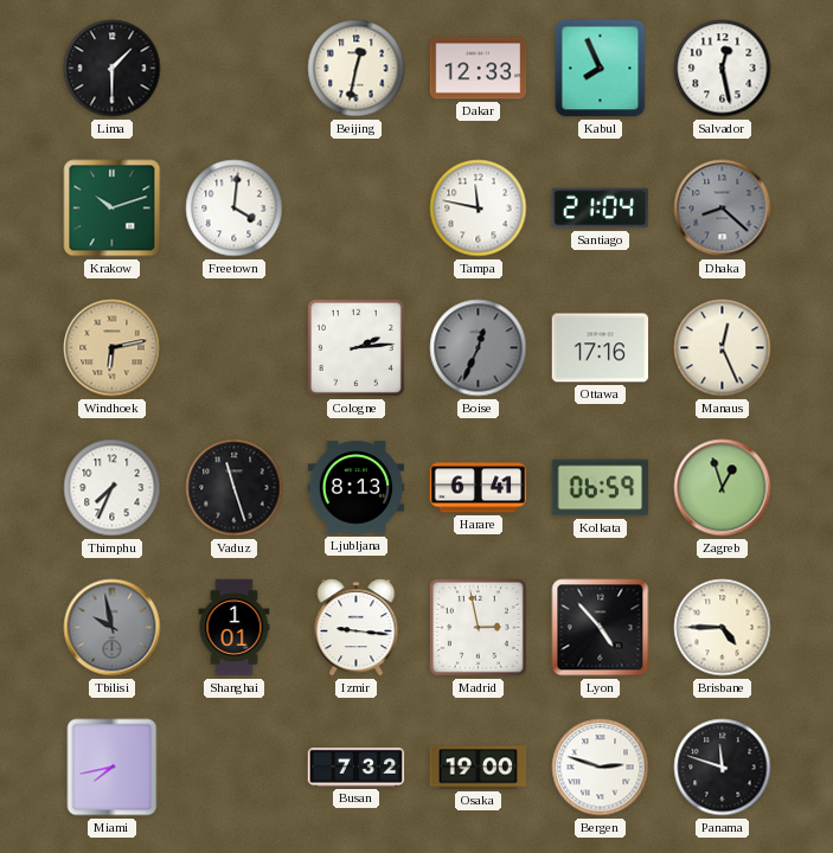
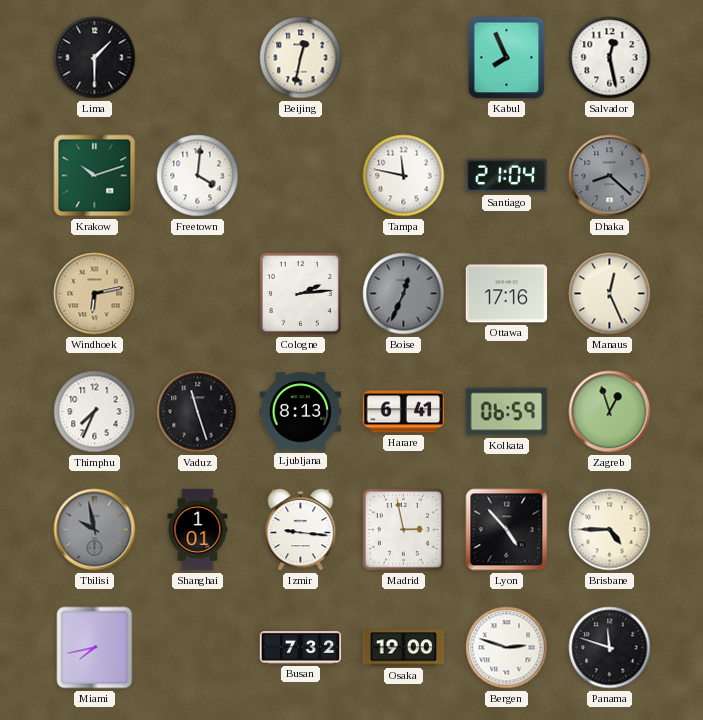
Dakar: 12:33 -> none (479, 69)
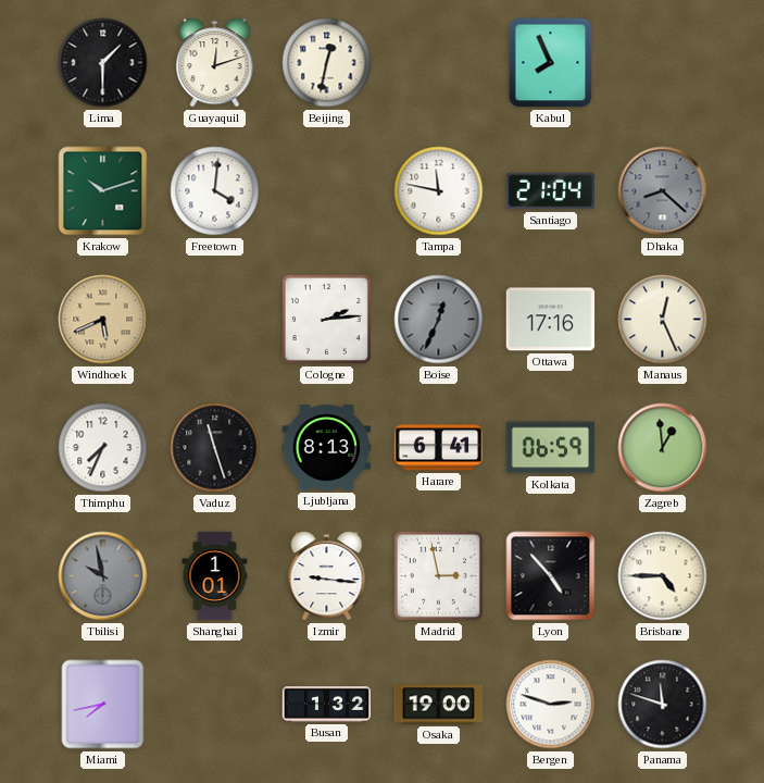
Guayaquil: none -> 12:12 (215, 63)
Salvador: 12:28 -> none (610, 58)
Windhoek: 6:13 -> 5:41 (103, 320)
Zagreb: 12:57 -> 12:59 (663, 448)
Busan: 7:32 -> 1:32 (327, 705)
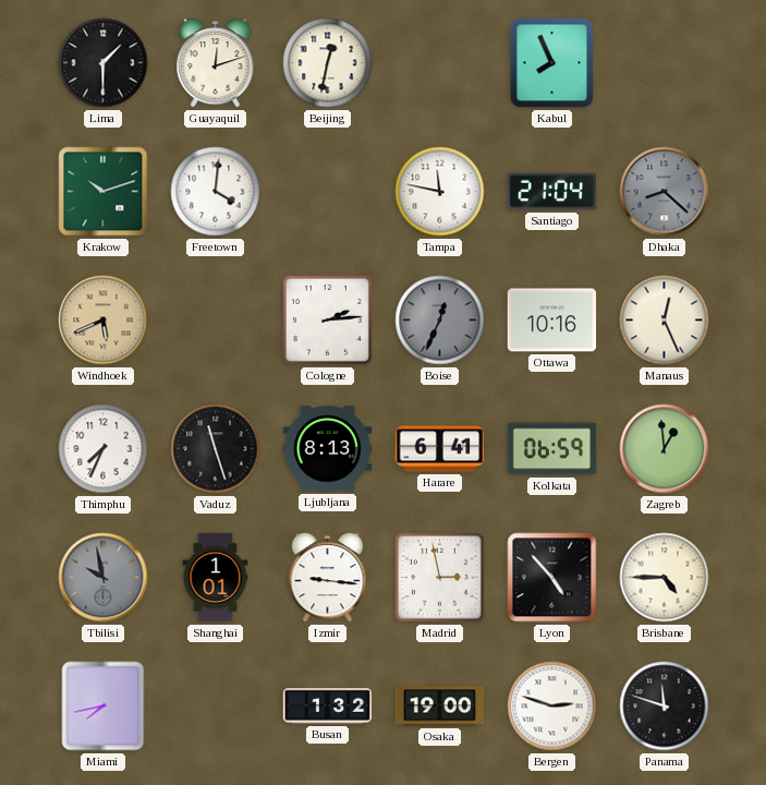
Ottawa: 17:16 -> 10:16 (552, 321)
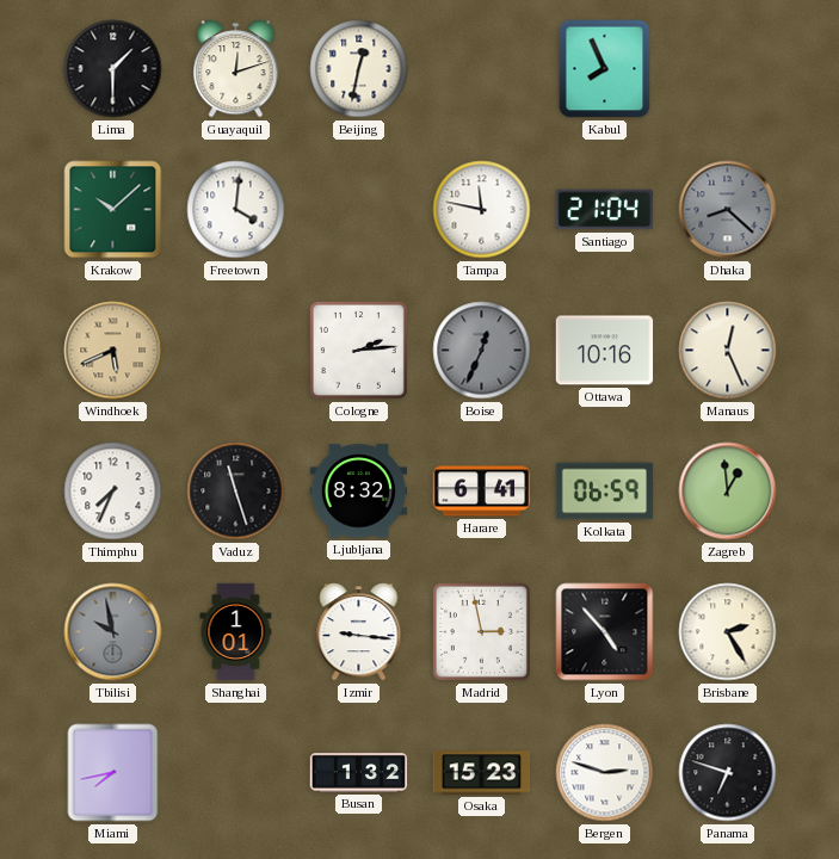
Krakow: 10:12 -> 10:08 (113, 210)
Ljubljana: 8:13 -> 8:32 (359, 492)
Brisbane: 4:45 -> 2:25 (728, 632)
Osaka: 19:00 -> 15:23 (482, 773)
Panama: 11:48 -> 6:48 (728, 773)
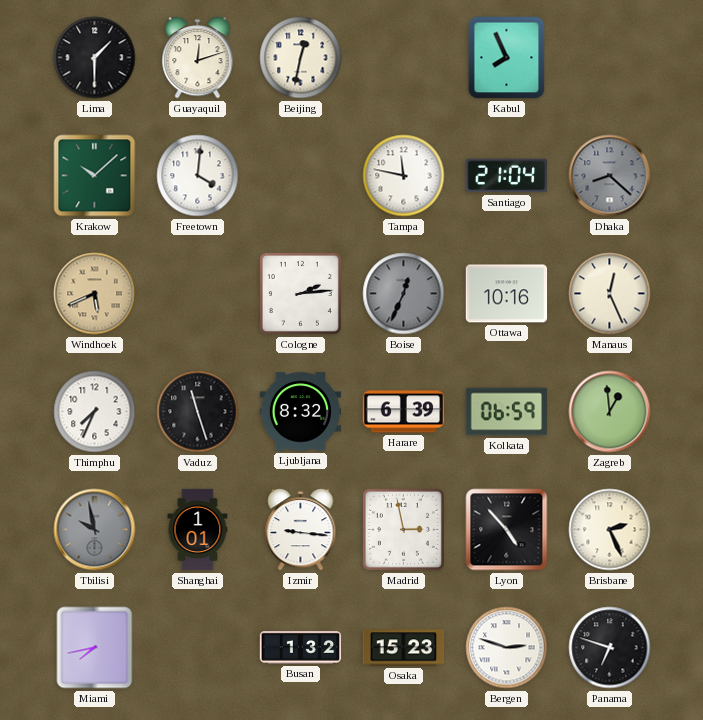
Harare: 6:41 -> 6:39 (404, 412)
Brisbane: 2:25 -> 2:26 (610, 530)
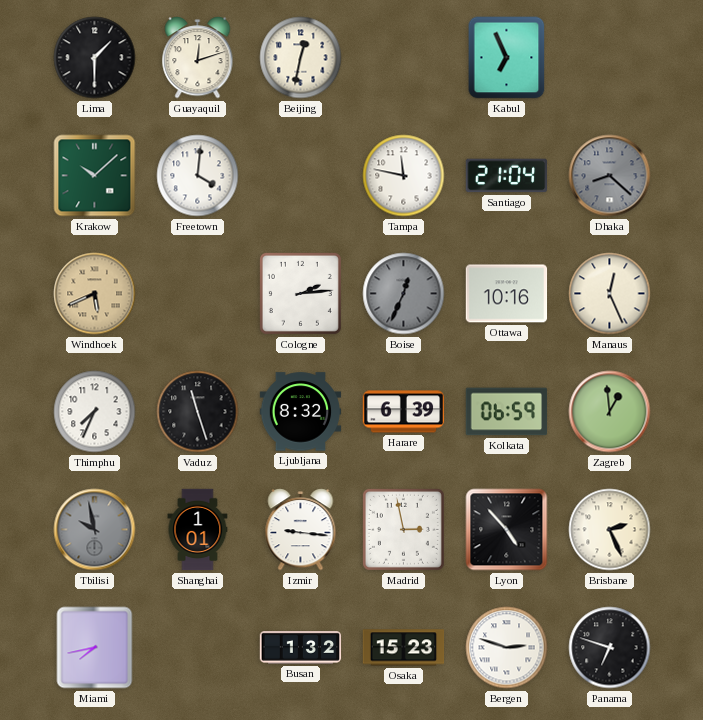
Kabul: 7:56 -> 6:56 (507, 58)
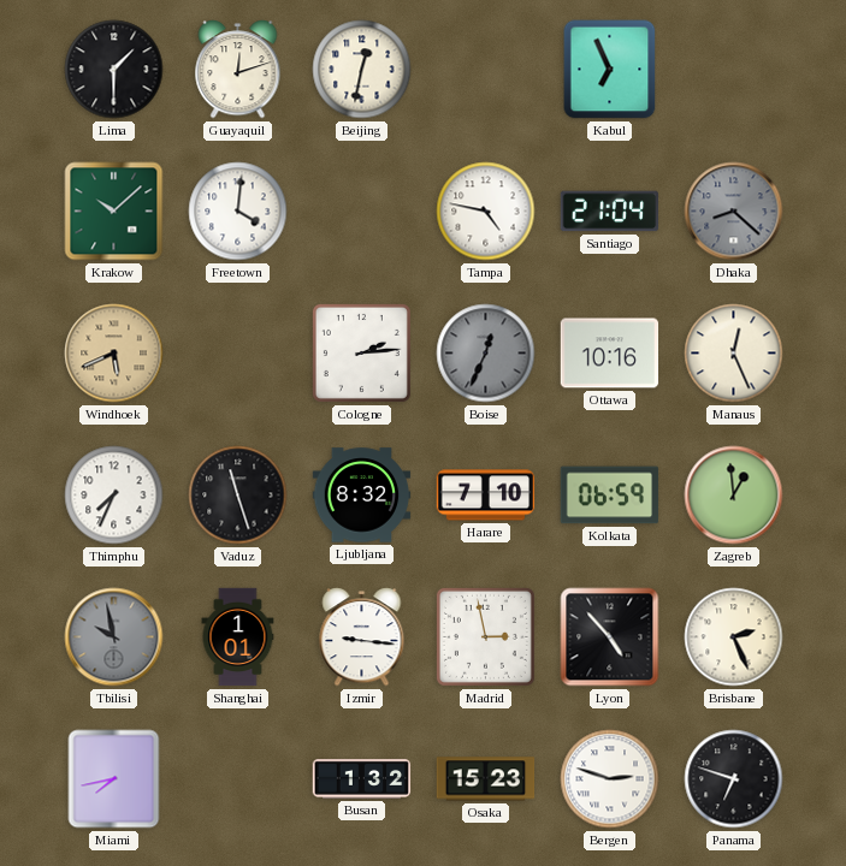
Tampa: 11:47 -> 4:47 (486, 212)
Harare: 6:39 -> 7:10 (486, 496)
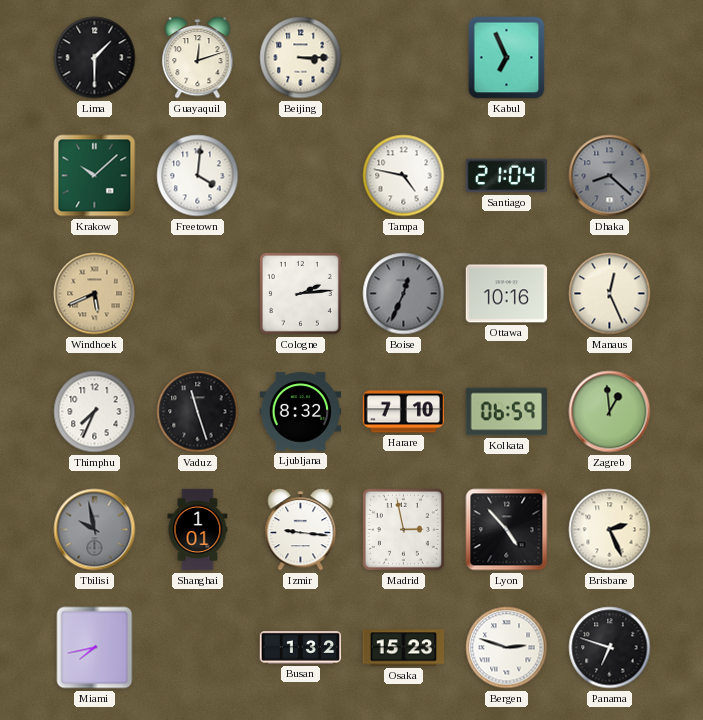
Beijing: 12:32 -> 3:15 (301, 58)
